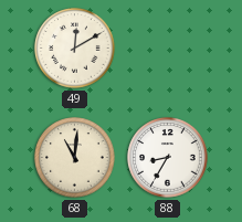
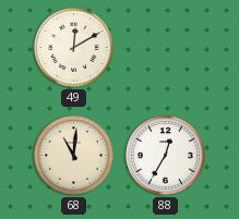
88: 8:35 -> 12:35 (166, 156)
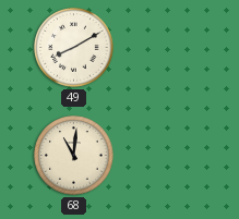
49: 12:10 -> 8:10 (74, 48)
88: 12:35 -> none (166, 156)
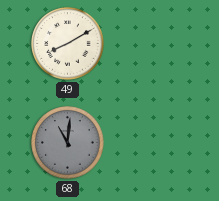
68 dial: cream -> grey (68, 143)
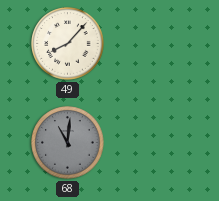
49: 8:10 -> 8:07 (68, 44)
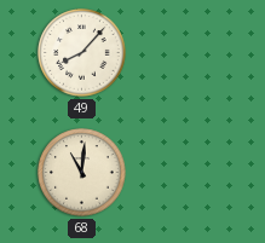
68 dial: grey -> cream (82, 173)
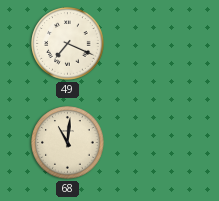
49: 8:07 -> 7:19 (68, 44)
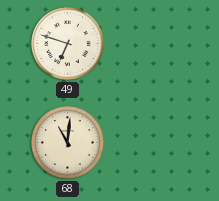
49: 7:19 -> 6:48 (68, 44)
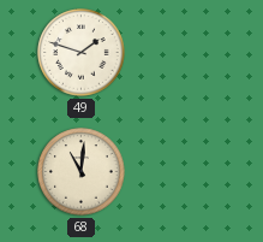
49: 6:48 -> 1:48 (82, 53)
